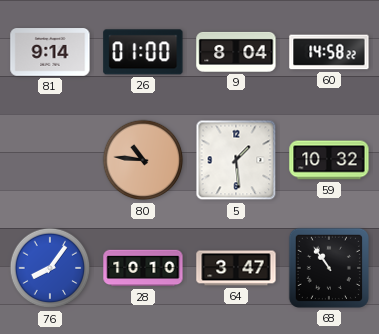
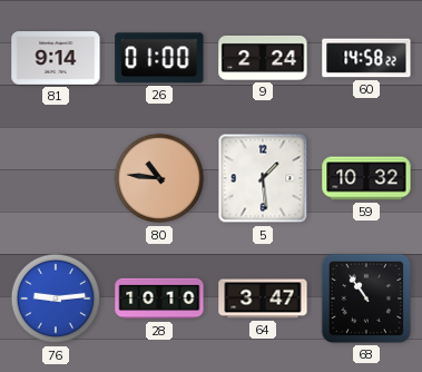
9: 8:04 -> 2:24 (263, 58)
76: 8:06 -> 9:14 (56, 298)
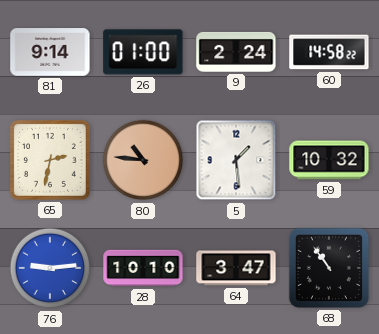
65: none -> 2:32 (50, 160)
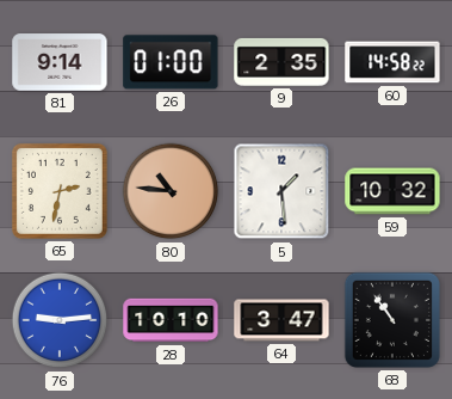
9: 2:24 -> 2:35 (281, 62)
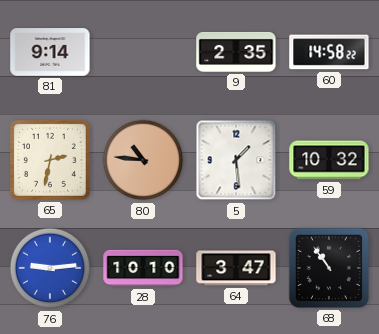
26: 01:00 -> none (171, 62)
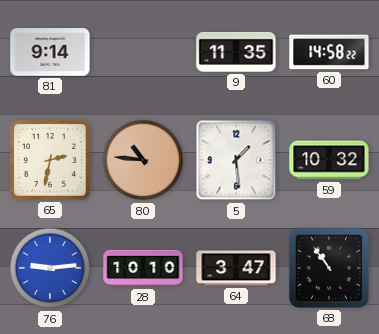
9: 2:35 -> 11:35 (236, 52)
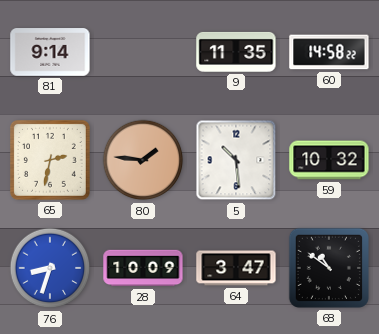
80: 10:46 -> 1:46 (143, 160)
5: 1:29 -> 10:29 (236, 160)
76: 9:14 -> 8:33 (50, 268)
28: 10:10 -> 10:09 (143, 268)
68: 10:54 -> 10:51 (329, 268)
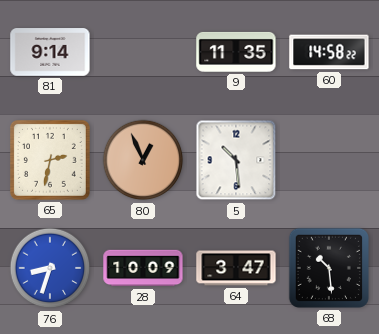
80: 1:46 -> 12:56 (143, 160)
59: 10:32 -> none (329, 160)
68: 10:51 -> 10:29 (329, 268)
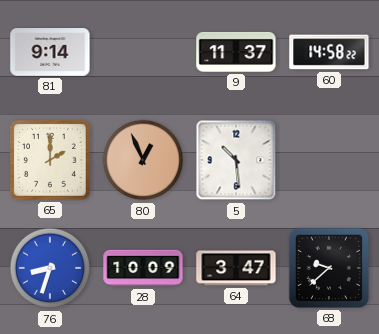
9: 11:35 -> 11:37 (236, 52)
65: 2:32 -> 2:00 (50, 160)
68: 10:29 -> 9:38 (329, 268)
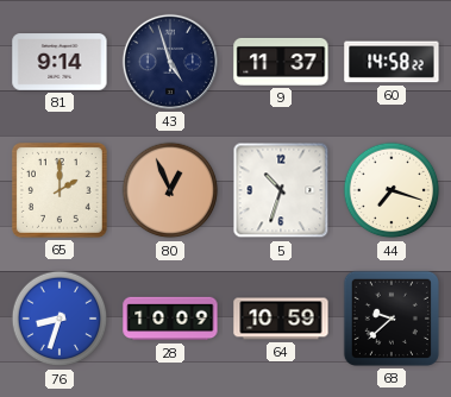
43: none -> 4:57 (170, 62)
5: 10:29 -> 10:33 (281, 190)
44: none -> 7:18 (392, 190)
64: 3:47 -> 10:59 (281, 319)
